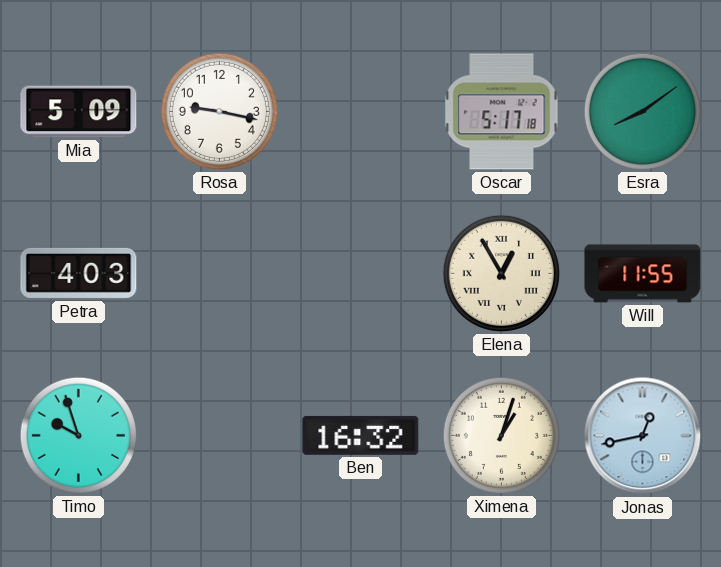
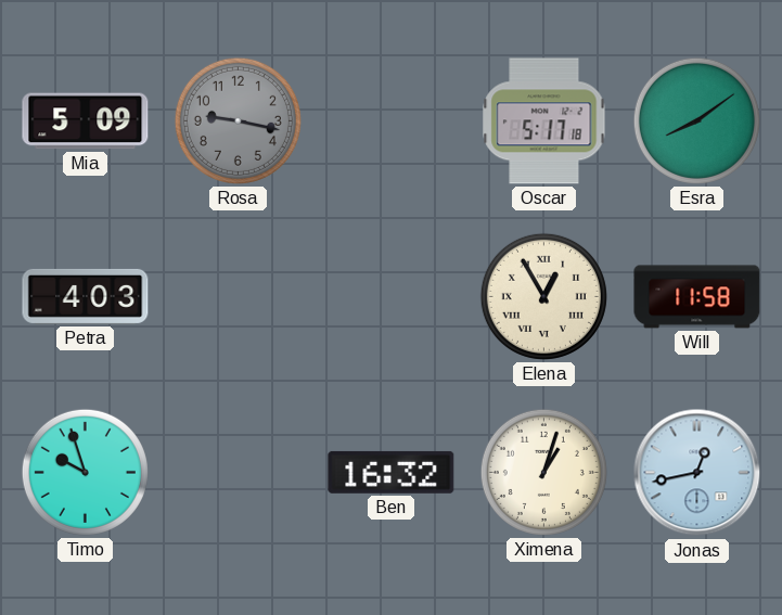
Rosa dial: white -> grey (238, 120)
Will: 11:55 -> 11:58 (697, 297)
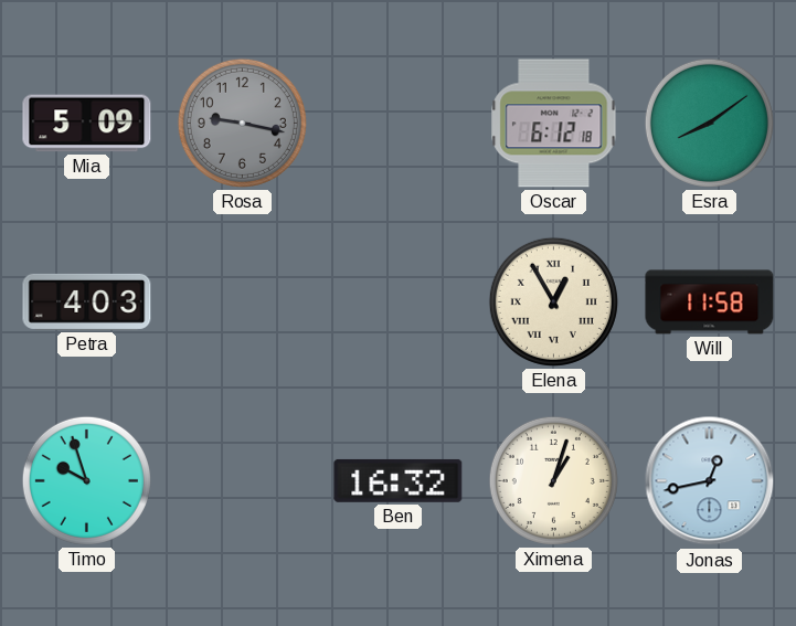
Oscar: 5:17 -> 6:12 (554, 124)
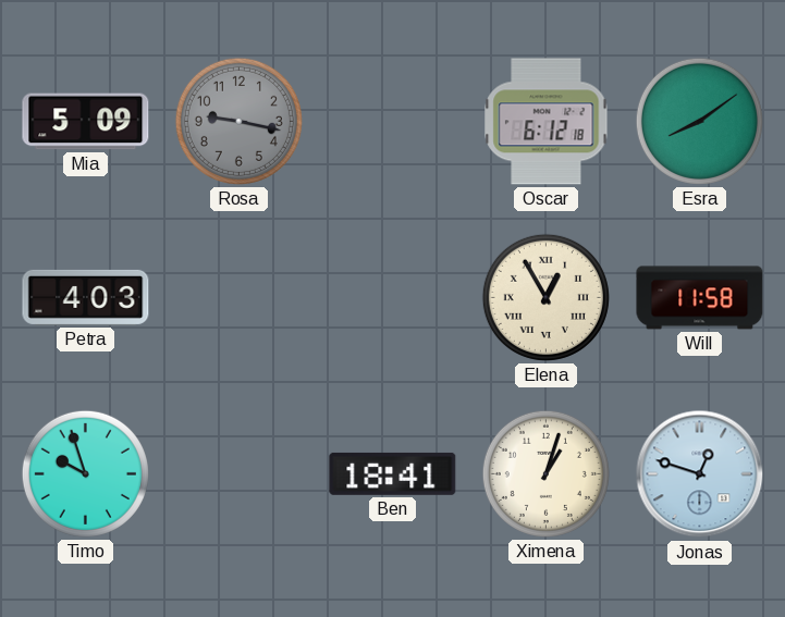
Ben: 16:32 -> 18:41 (393, 473)
Jonas: 12:43 -> 12:48 (700, 474)
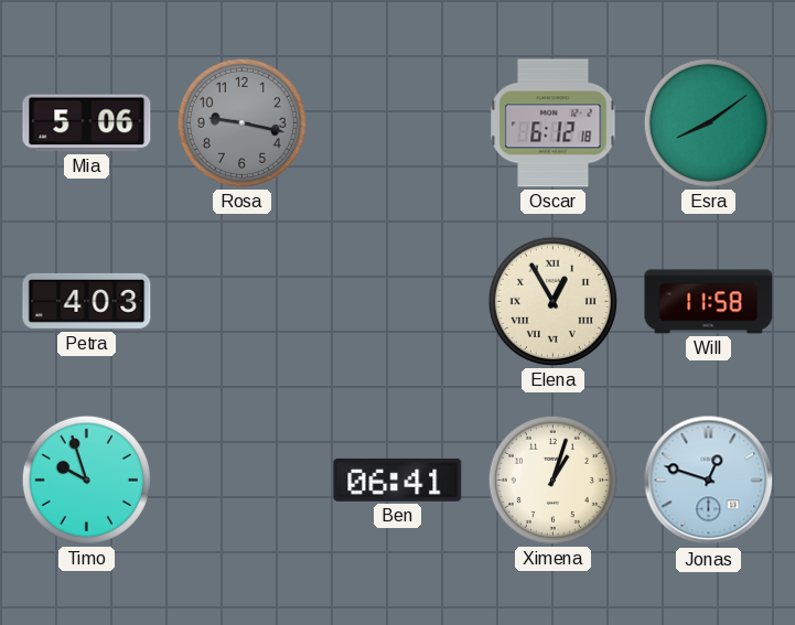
Mia: 5:09 -> 5:06 (87, 123)
Ben: 18:41 -> 06:41 (398, 479)
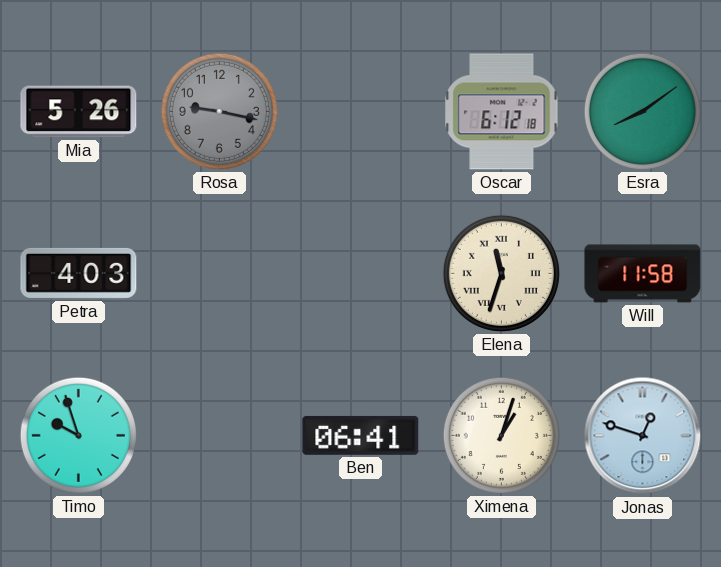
Mia: 5:06 -> 5:26 (79, 112)
Elena: 12:55 -> 11:33 (501, 273)
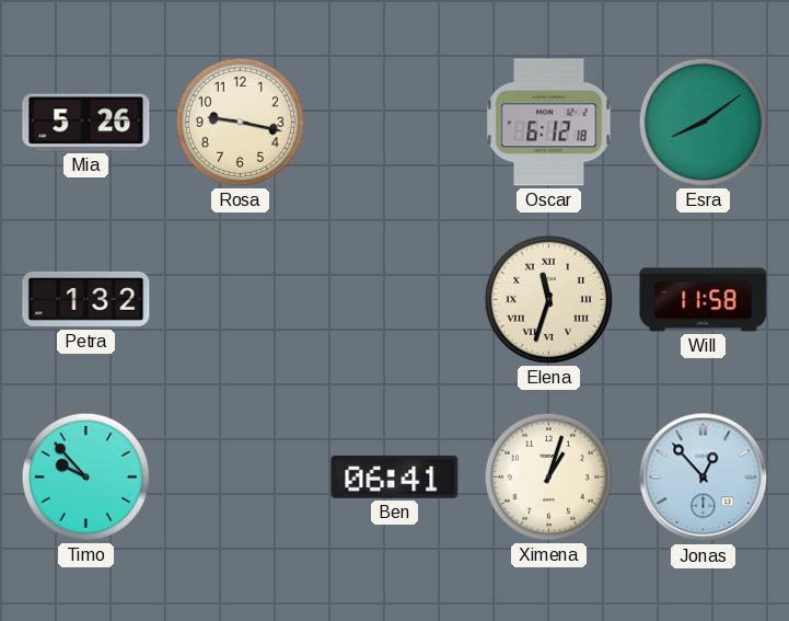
Rosa dial: grey -> cream (240, 122)
Petra: 4:03 -> 1:32 (86, 299)
Timo: 9:57 -> 9:53 (85, 476)
Jonas: 12:48 -> 12:53 (704, 478)
